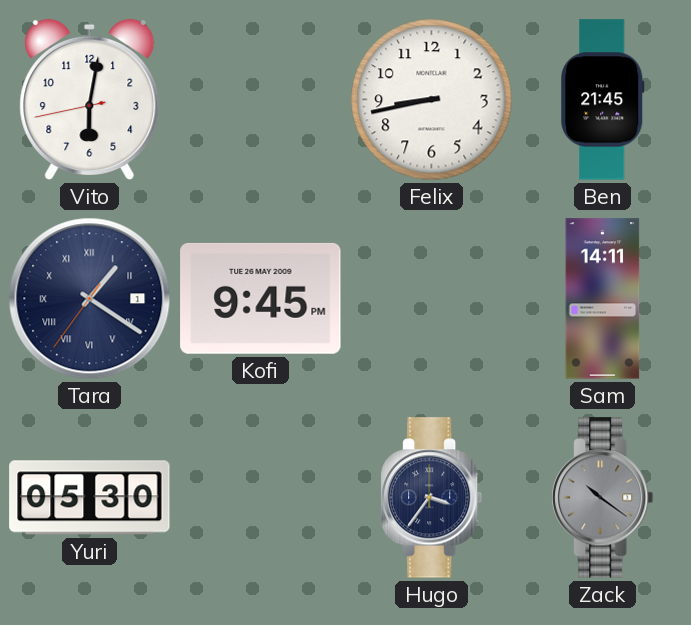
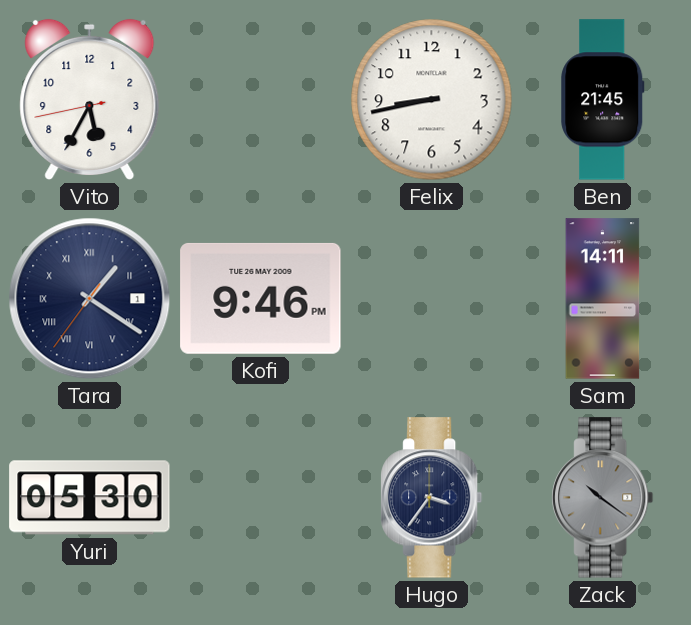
Vito: 6:01 -> 5:34 (90, 99)
Kofi: 9:45 -> 9:46 (261, 298)
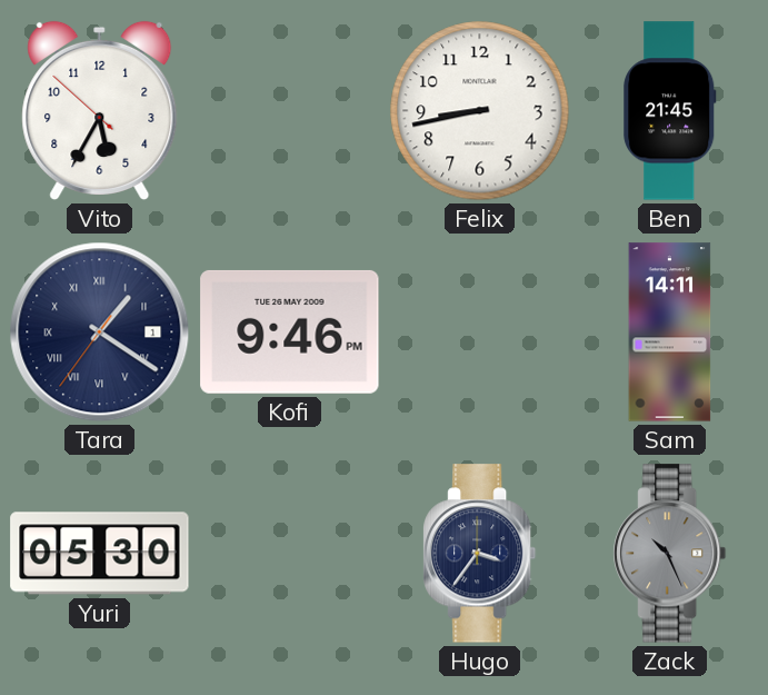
Vito: 5:34:43 -> 5:34:52 (100, 110)
Zack: 10:21 -> 10:26 (670, 554)
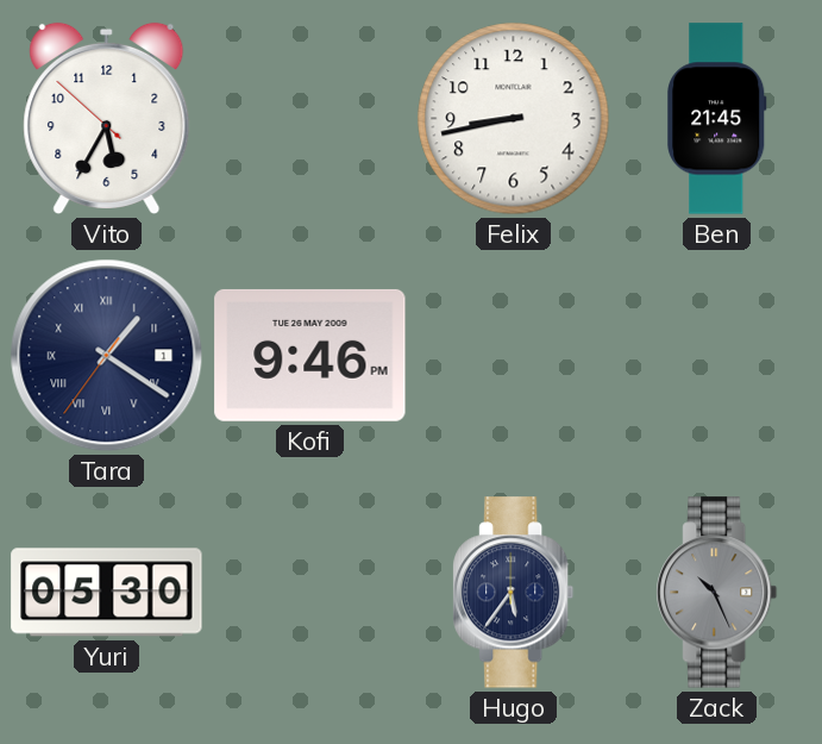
Sam: 14:11 -> none (670, 332)
Hugo: 3:36 -> 5:36 (514, 593)
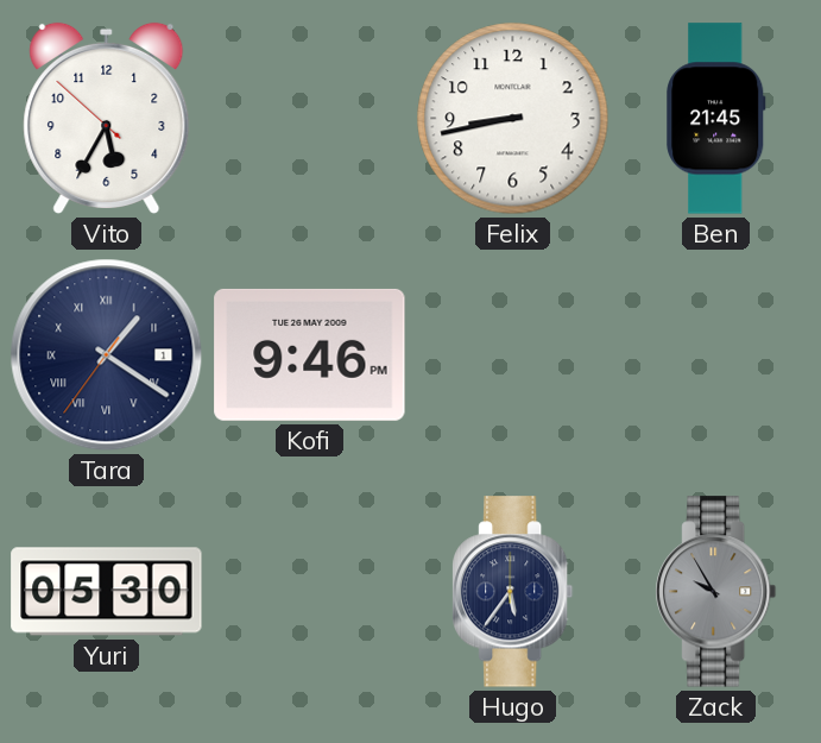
Zack: 10:26 -> 9:55 (716, 592)
